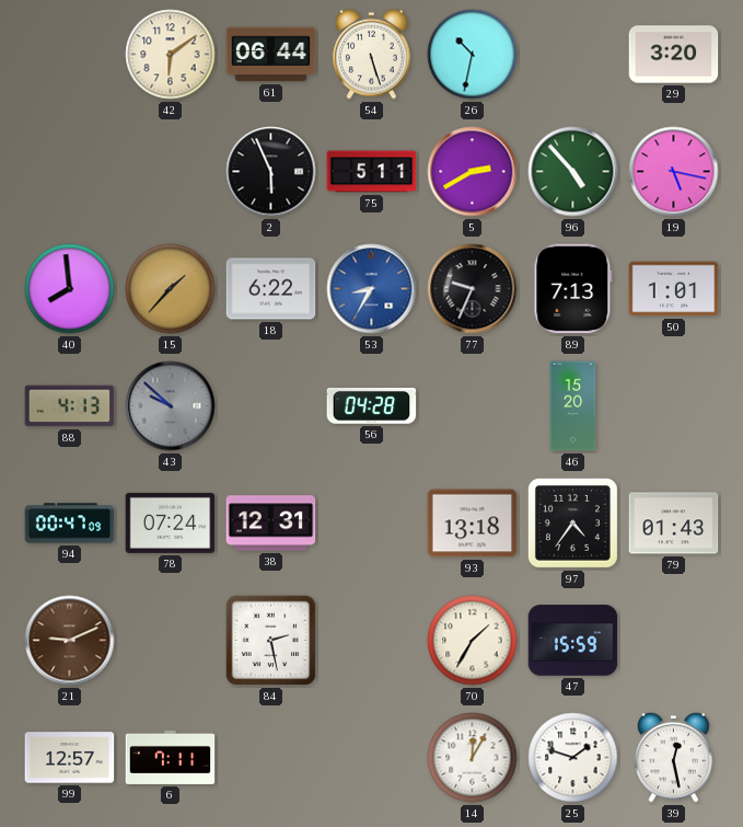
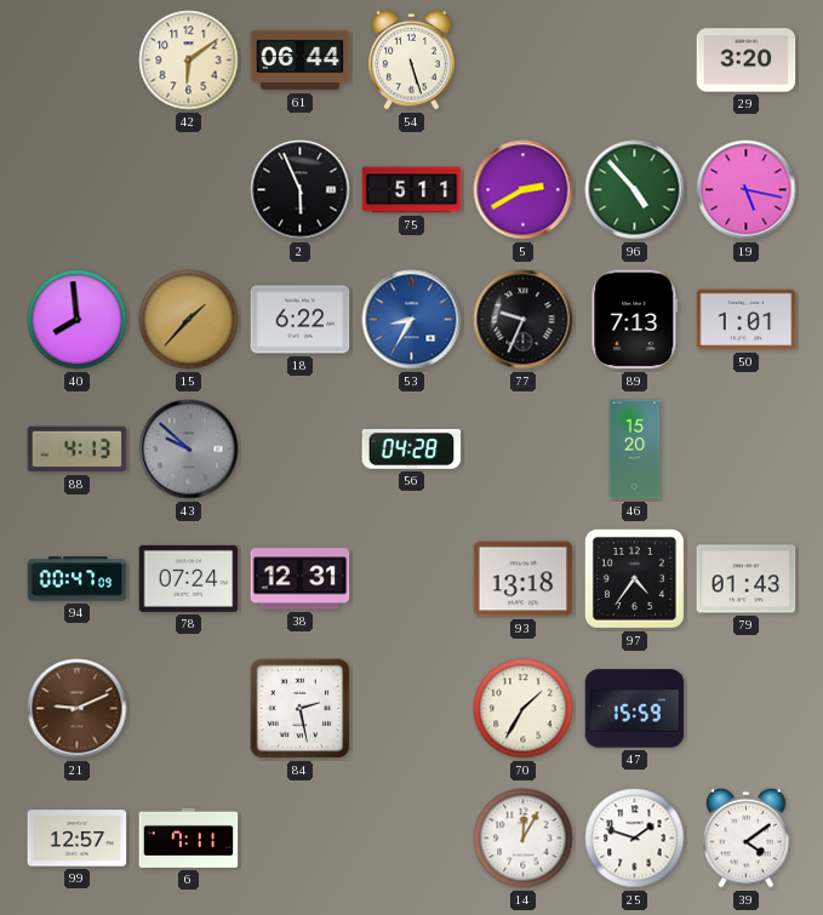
26: 10:32 -> none (473, 55)
39: 12:28 -> 4:09 (747, 837)
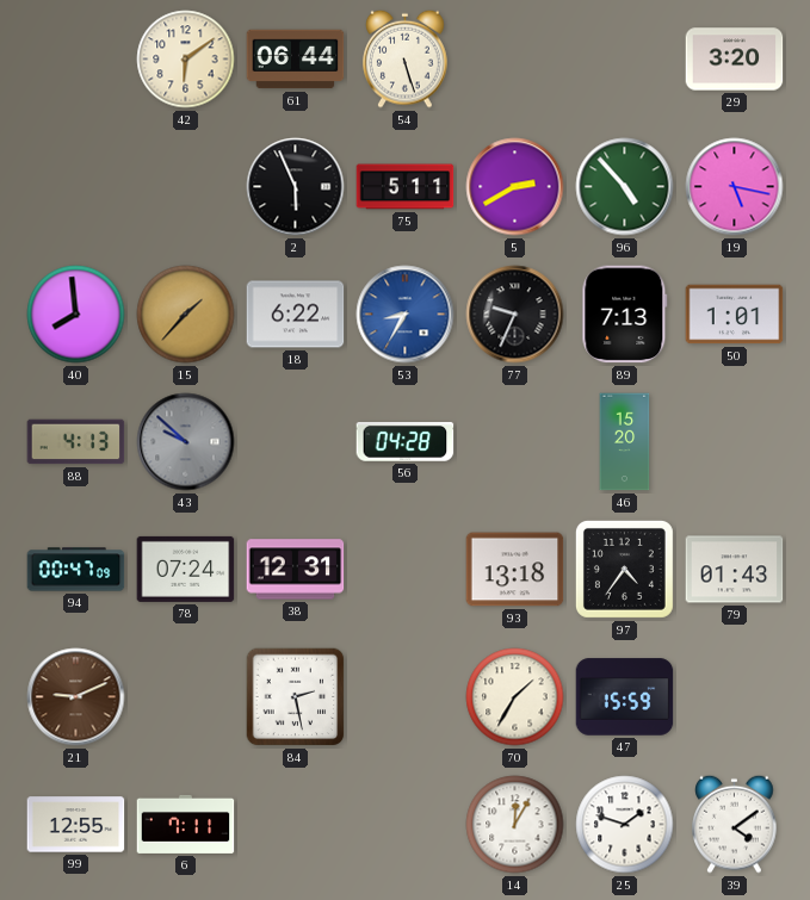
99: 12:57 -> 12:55 (76, 825)
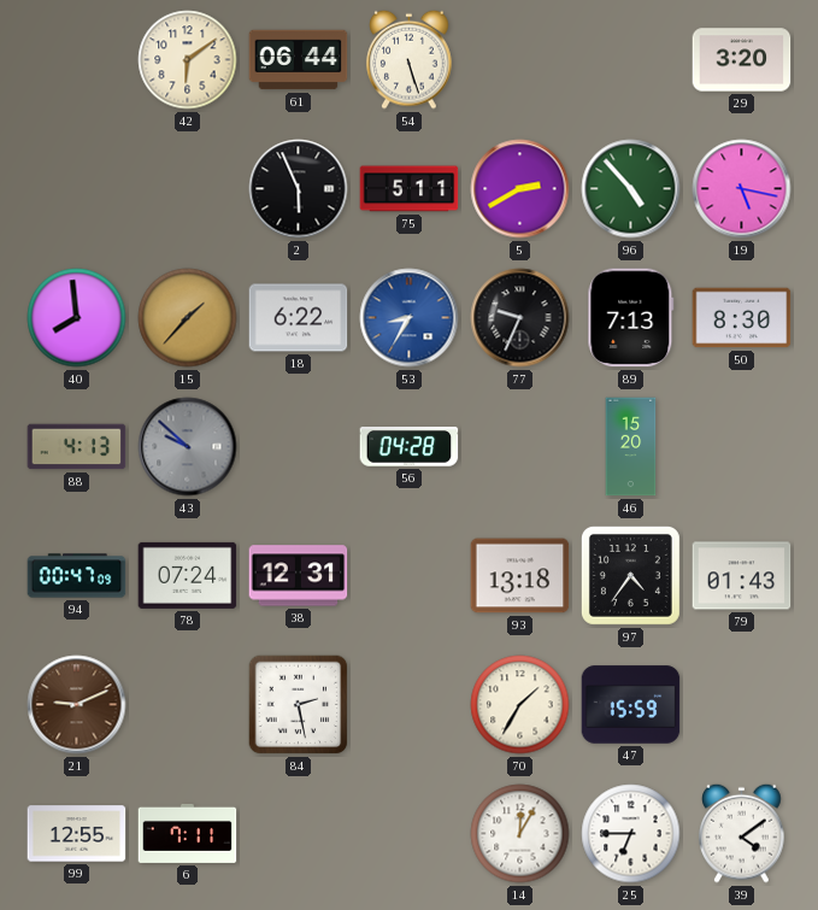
50: 1:01 -> 8:30 (742, 318)
25: 1:48 -> 6:45 (631, 834)
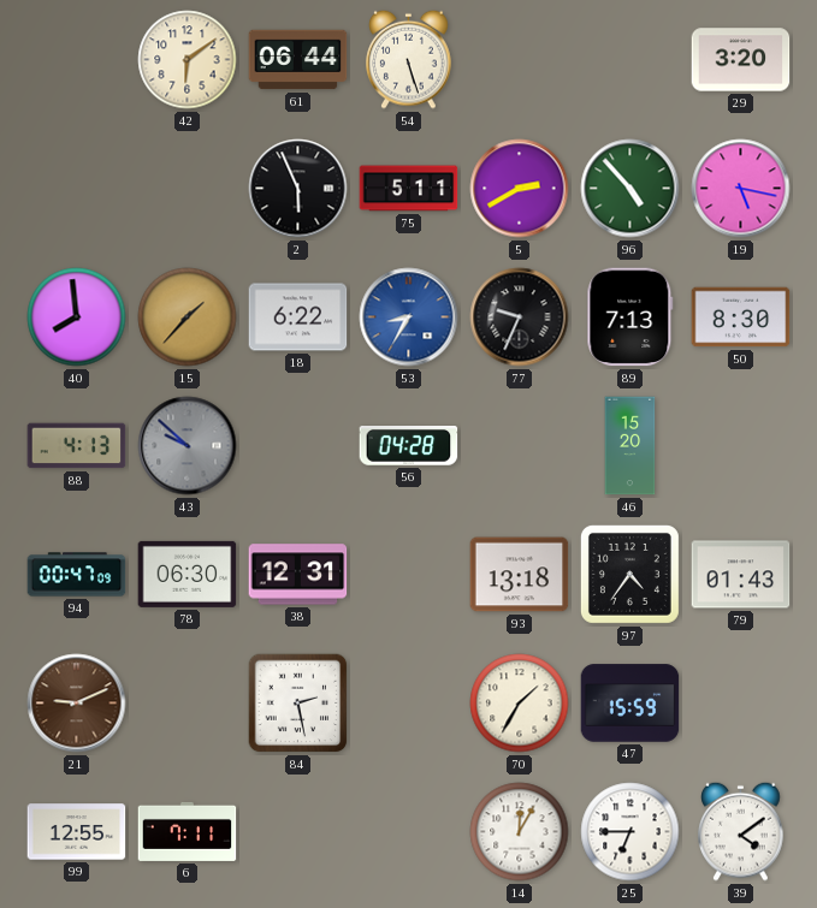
78: 07:24 -> 06:30 (188, 574)
